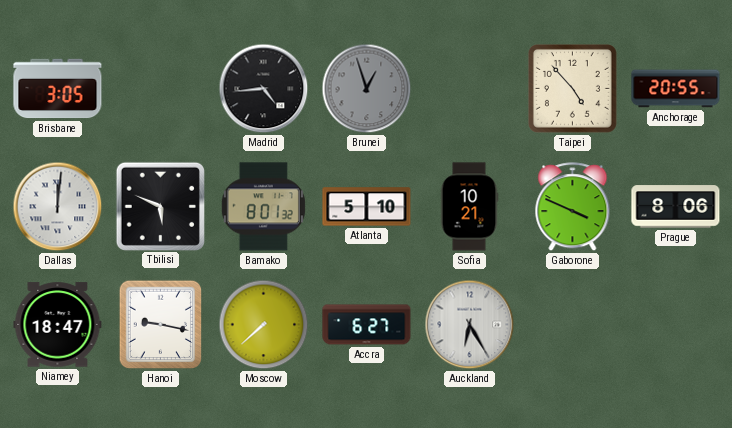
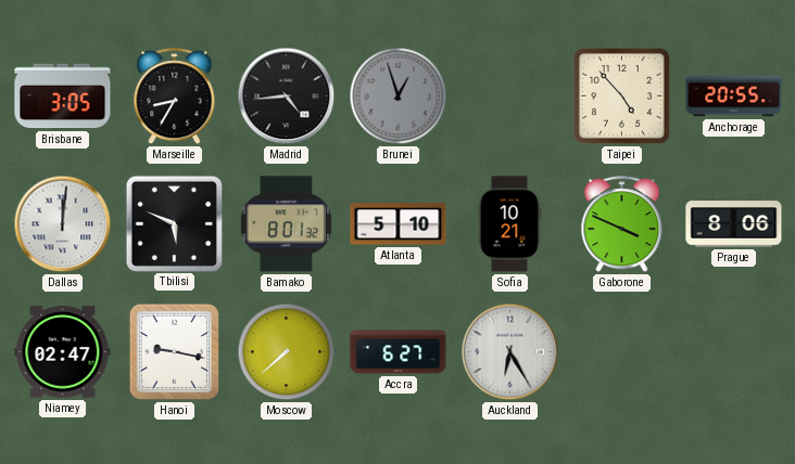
Marseille: none -> 8:35 (175, 96)
Niamey: 18:47 -> 02:47 (63, 352)
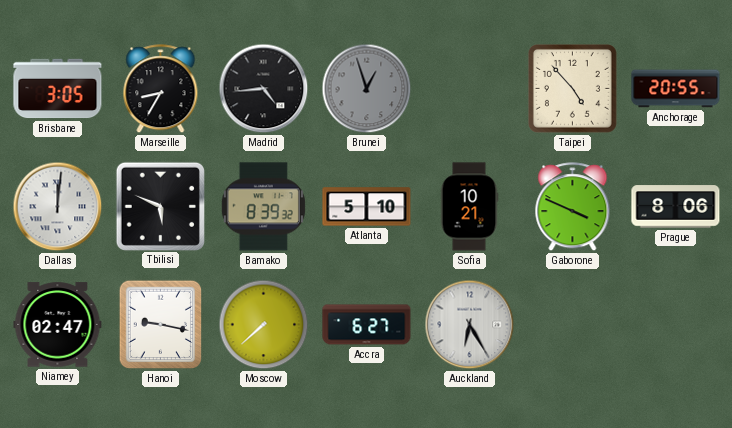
Bamako: 8:01 -> 8:39 (263, 207)
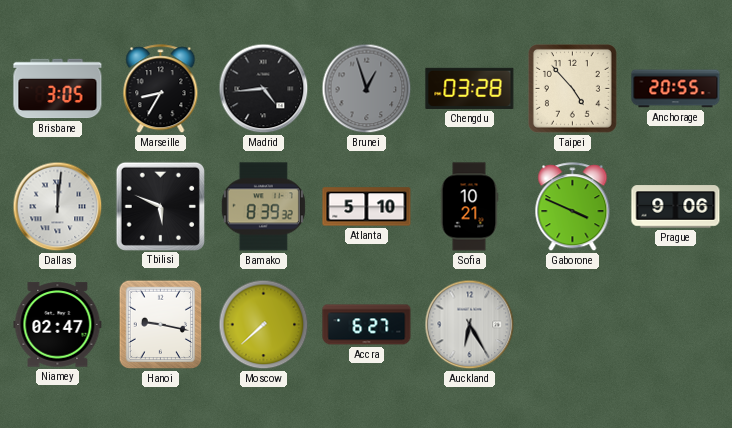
Chengdu: none -> 03:28 (470, 88)
Prague: 8:06 -> 9:06 (676, 207)
